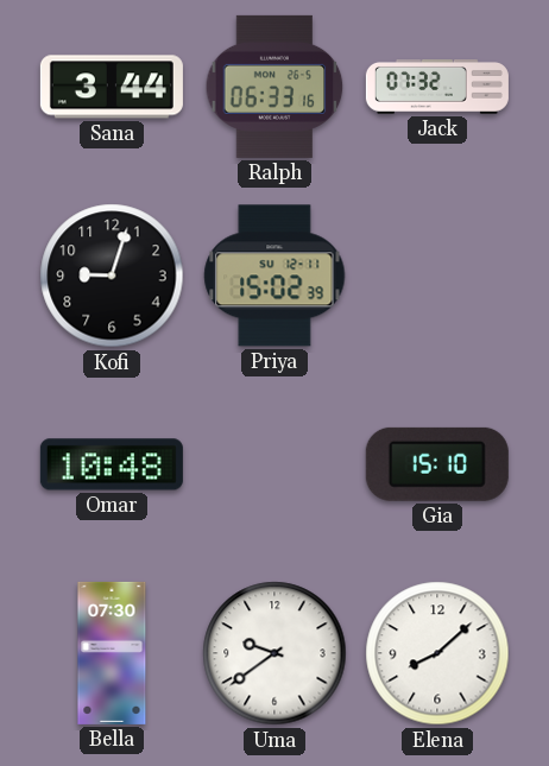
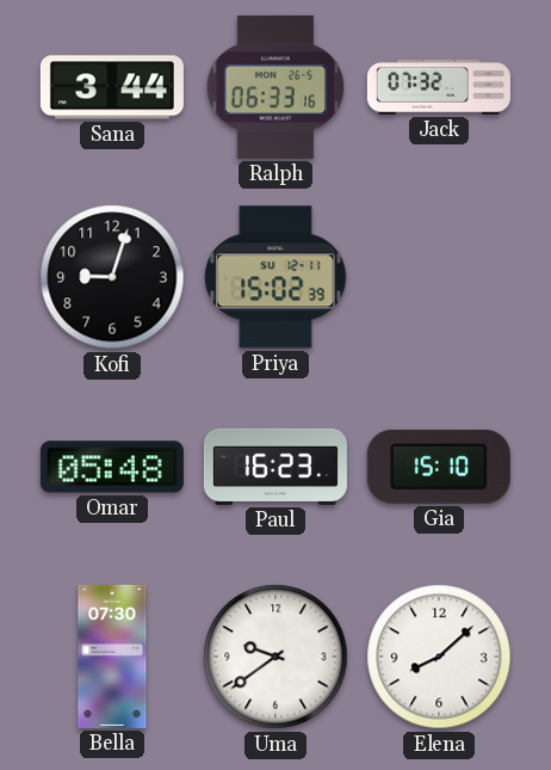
Omar: 10:48 -> 05:48 (112, 467)
Paul: none -> 16:23 (275, 467)
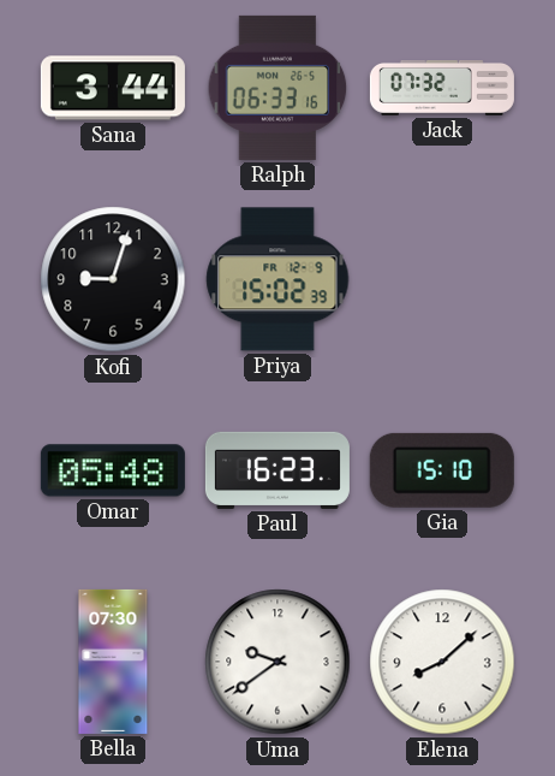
Priya date: SU 12-11 -> FR 12-9 (277, 279)
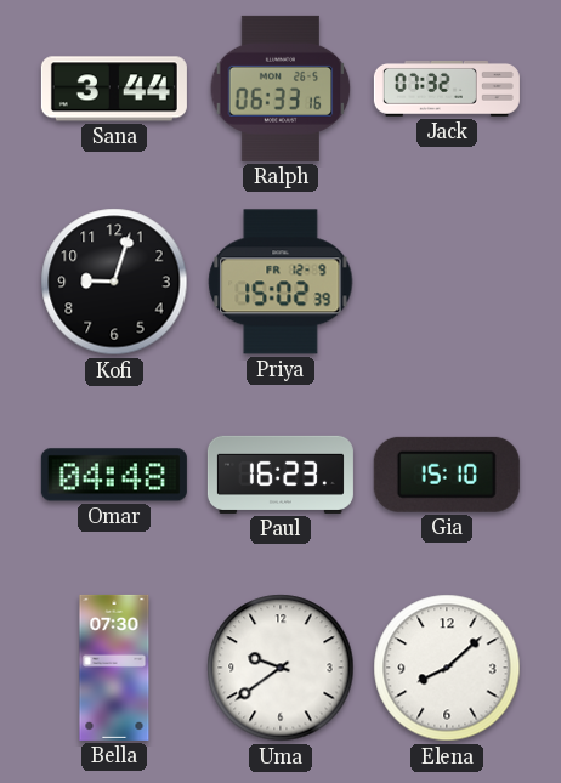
Omar: 05:48 -> 04:48 (114, 475)
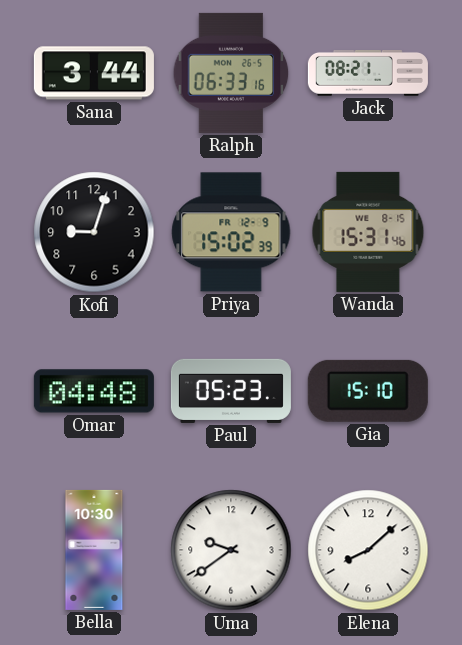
Jack: 07:32 -> 08:21 (368, 74)
Wanda: none -> 15:31 (368, 232)
Paul: 16:23 -> 05:23 (231, 391)
Bella: 07:30 -> 10:30 (94, 550)
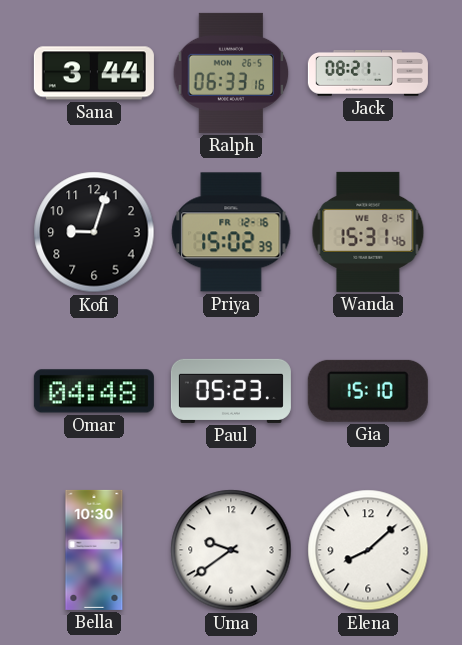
Priya date: FR 12-9 -> FR 12-16 (231, 232)
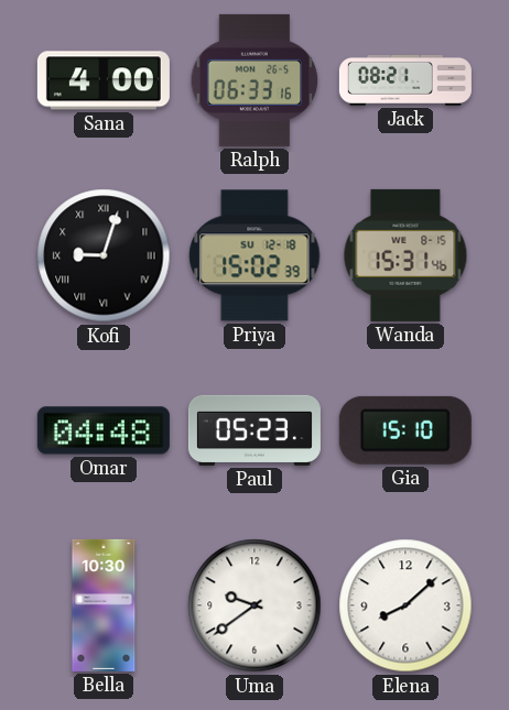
Sana: 3:44 -> 4:00 (104, 80)
Kofi numerals: Arabic -> Roman (104, 255)
Priya date: FR 12-16 -> SU 12-18 (254, 255)
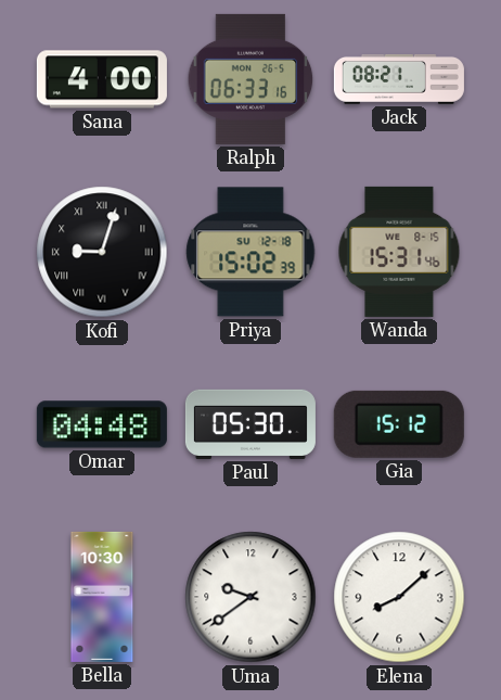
Paul: 05:23 -> 05:30 (251, 424)
Gia: 15:10 -> 15:12 (399, 424)
